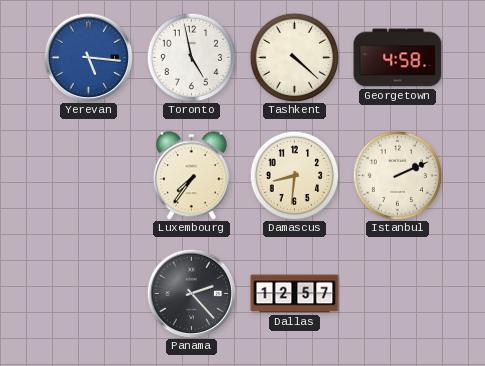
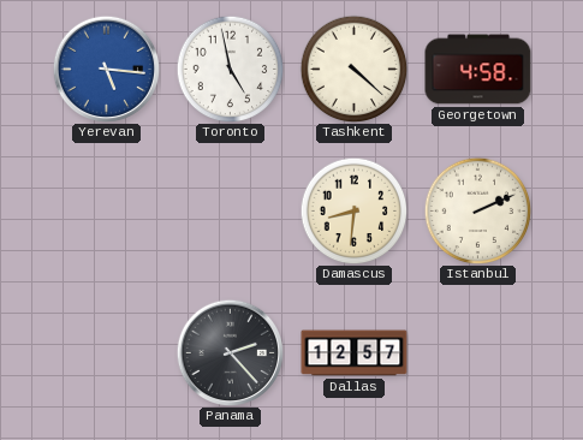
Luxembourg: 7:36 -> none (191, 176)
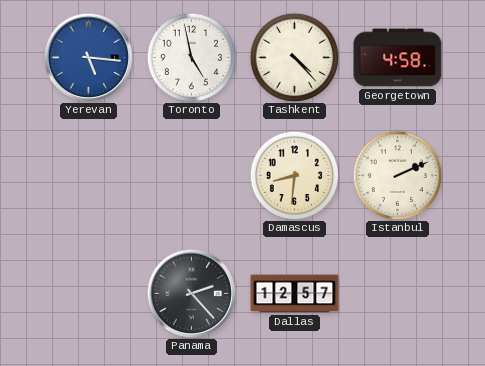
Tashkent: 4:22 -> 4:23 (294, 57)
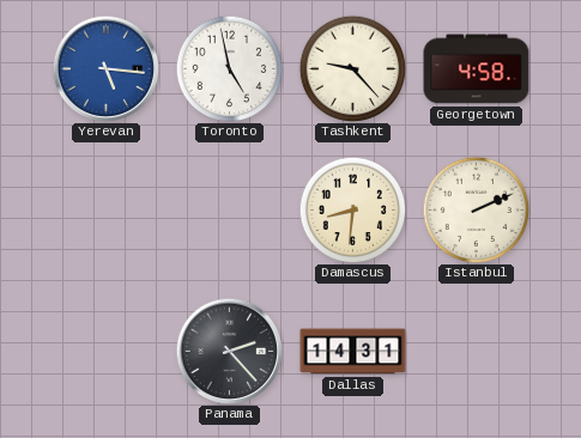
Tashkent: 4:23 -> 9:23 (352, 68)
Dallas: 12:57 -> 14:31 (353, 352)
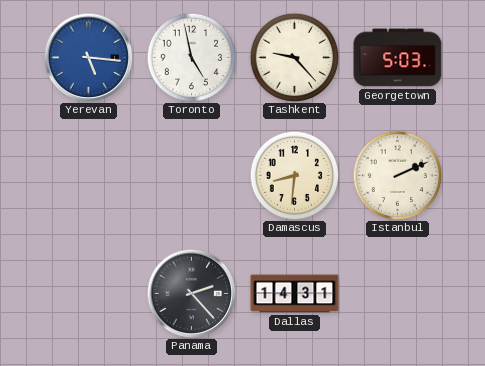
Georgetown: 4:58 -> 5:03 (398, 58)
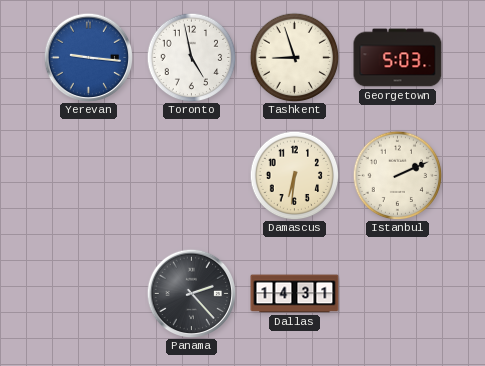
Yerevan: 5:16 -> 9:16 (88, 57)
Tashkent: 9:23 -> 8:57 (294, 57)
Damascus: 8:31 -> 6:31 (294, 175)
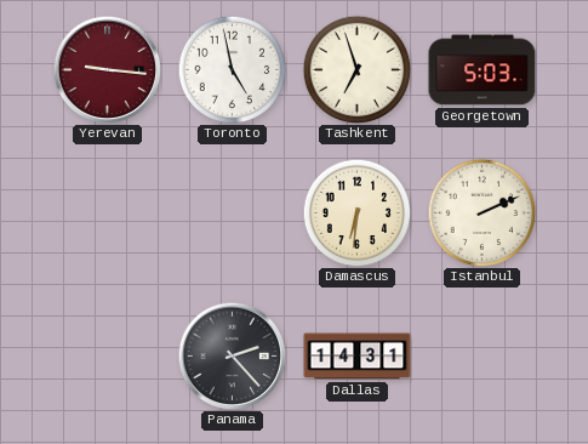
Yerevan dial: blue -> burgundy (107, 69)
Tashkent: 8:57 -> 6:57 (356, 69)
